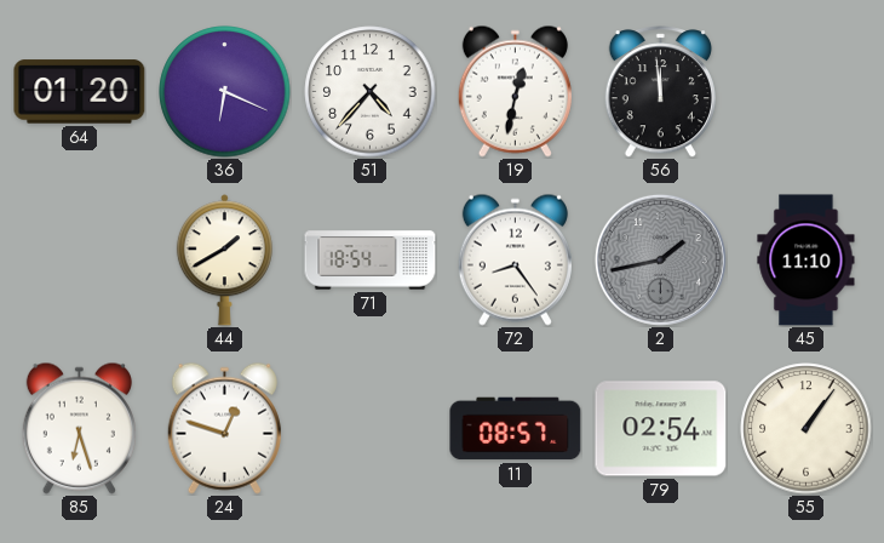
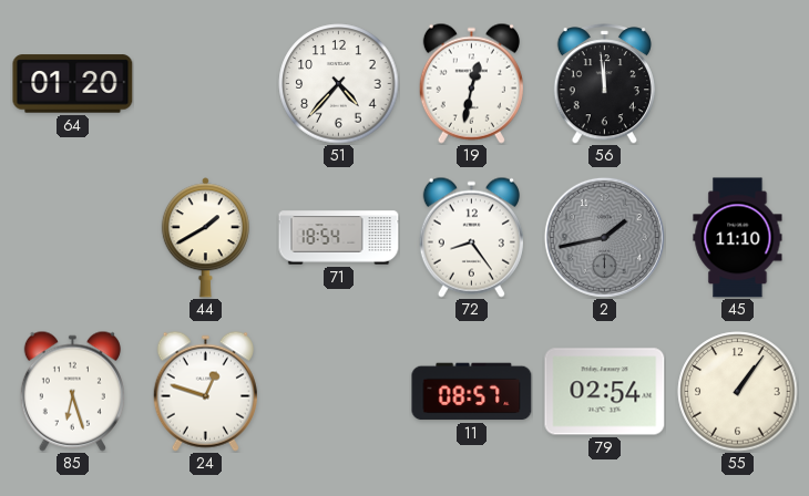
36: 6:19 -> none (225, 92)
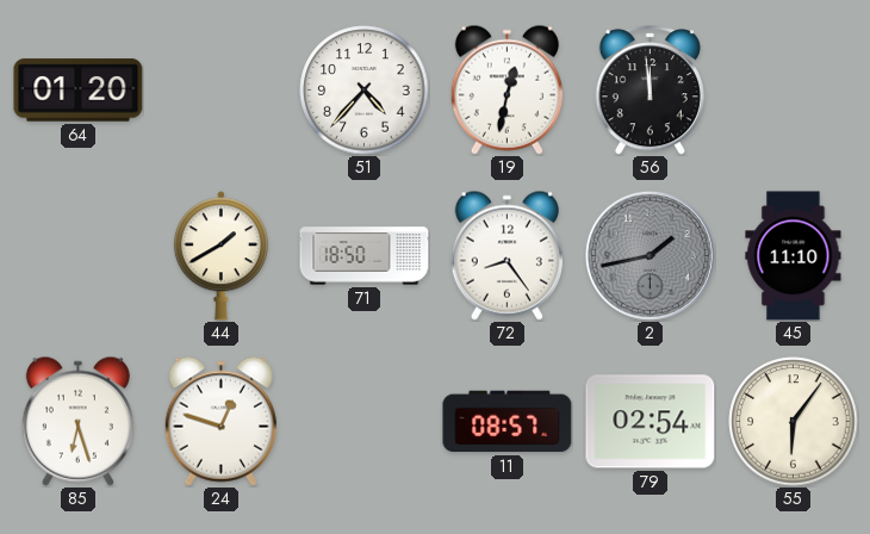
71: 18:54 -> 18:50 (365, 256)
55: 1:06 -> 6:06 (794, 422)
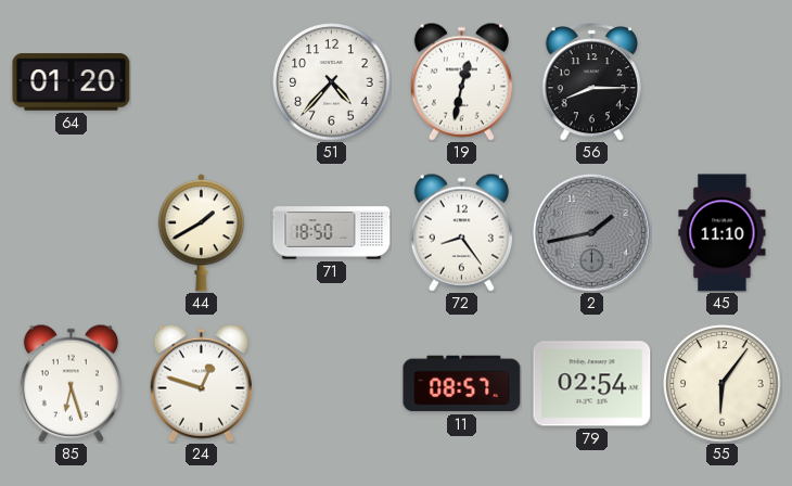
56: 11:59 -> 8:15 (591, 82)
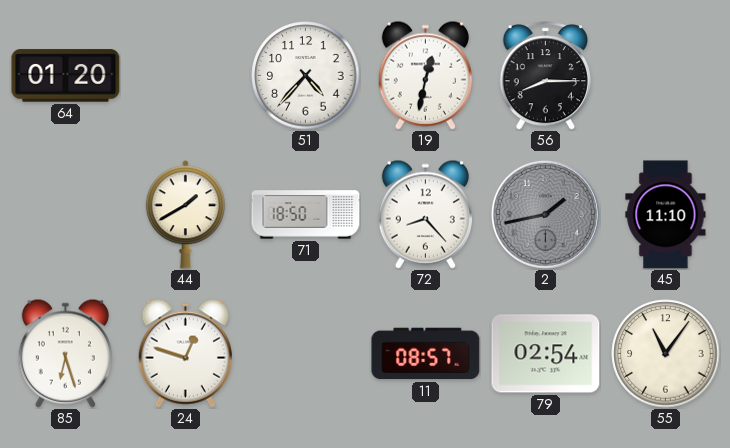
72: 8:24 -> 8:23 (425, 214)
55: 6:06 -> 11:06 (666, 354)
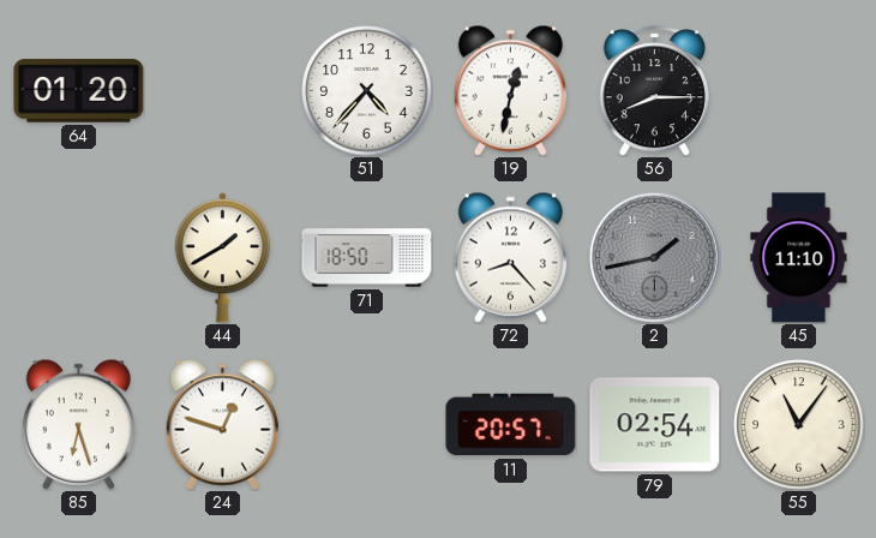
11: 08:57 -> 20:57 (511, 425)
